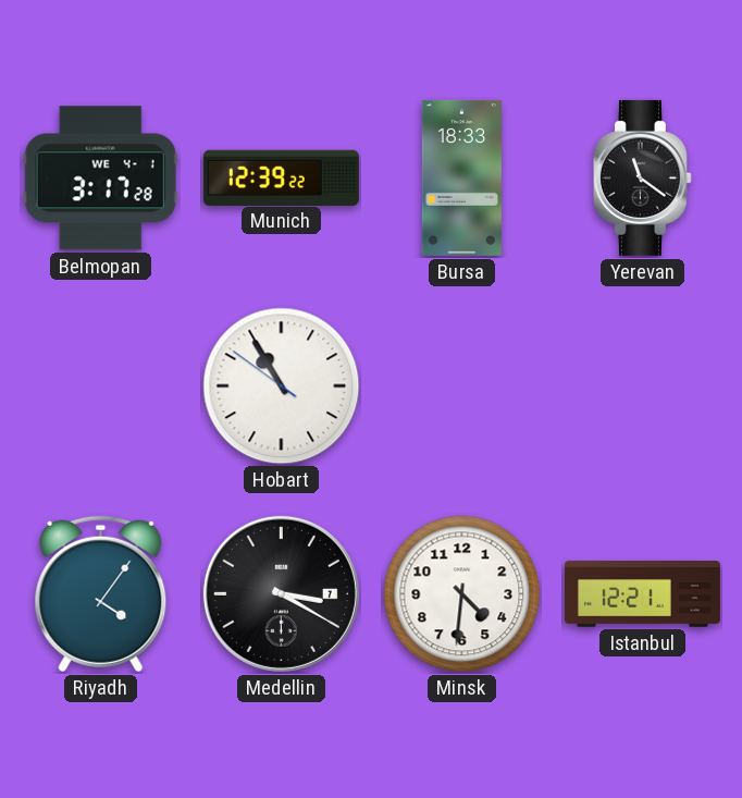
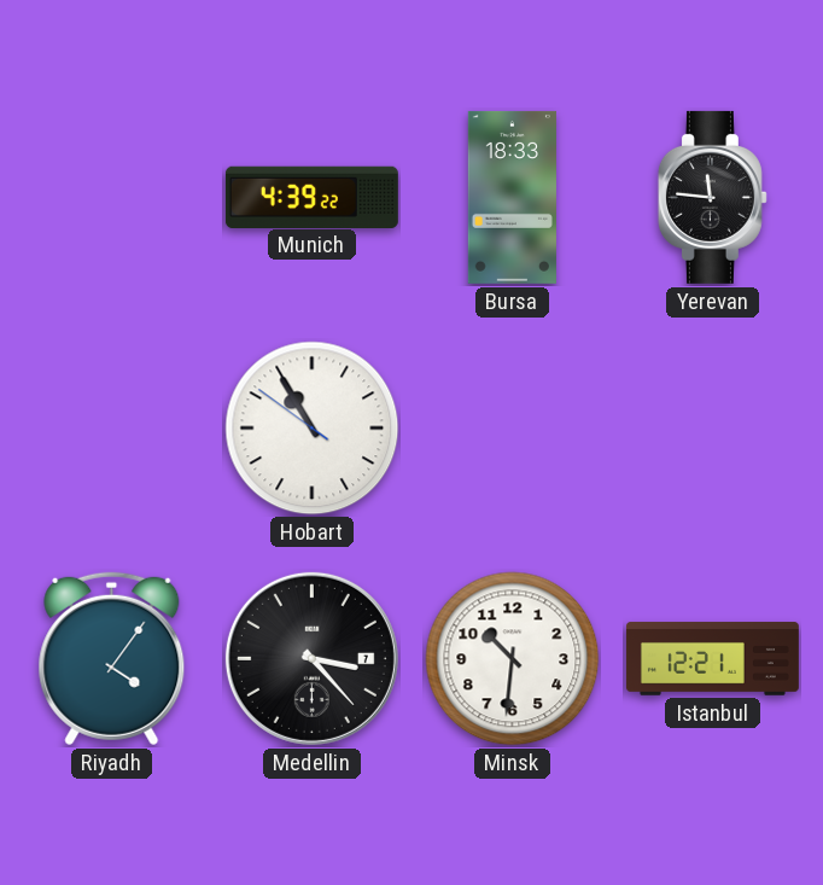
Belmopan: 3:17 -> none (100, 179)
Munich: 12:39 -> 4:39 (311, 197)
Yerevan: 11:21 -> 11:46 (712, 197)
Medellin: 3:20 -> 3:23 (311, 658)
Minsk: 4:31 -> 10:31 (513, 659)
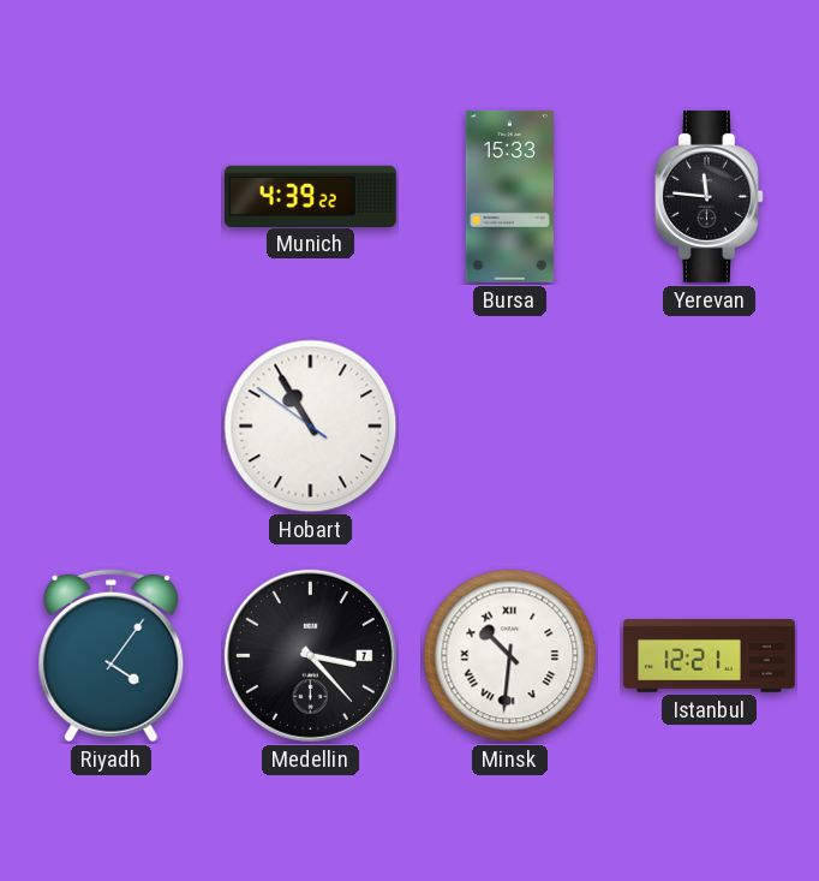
Bursa: 18:33 -> 15:33 (509, 196)
Minsk numerals: Arabic -> Roman (510, 656)
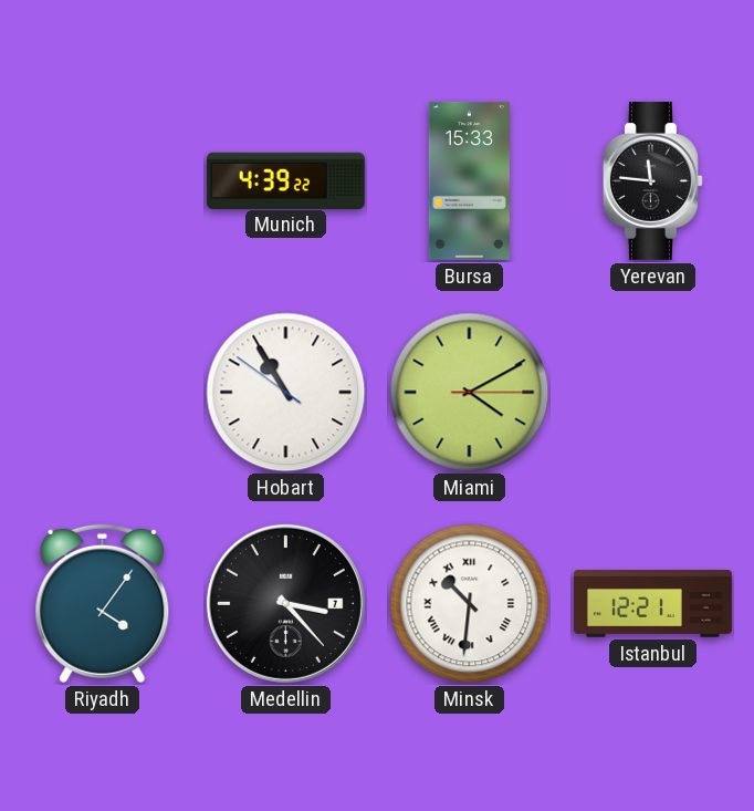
Miami: none -> 4:10 (470, 393)
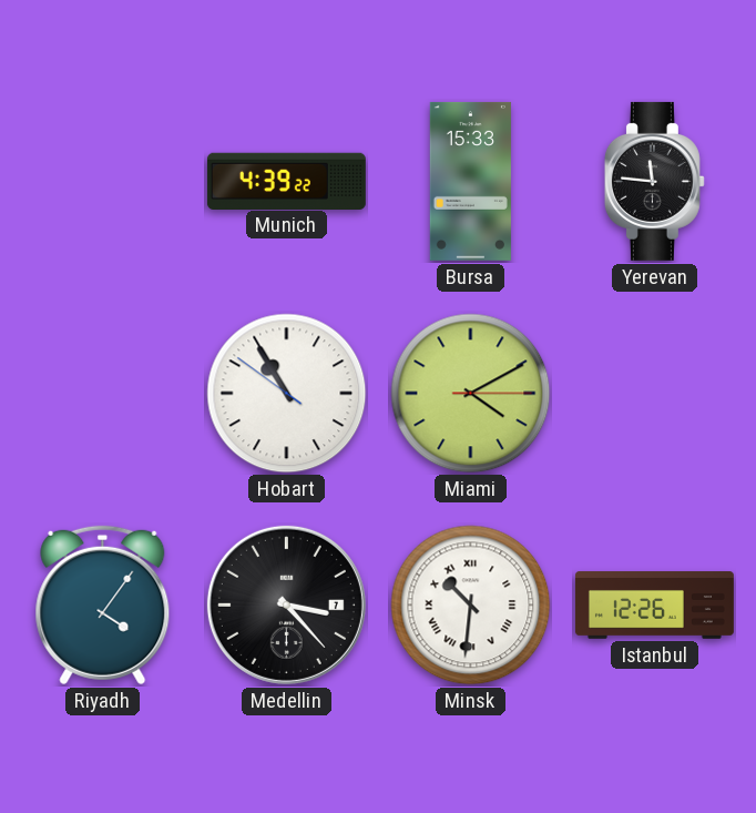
Istanbul: 12:21 -> 12:26 (654, 606)
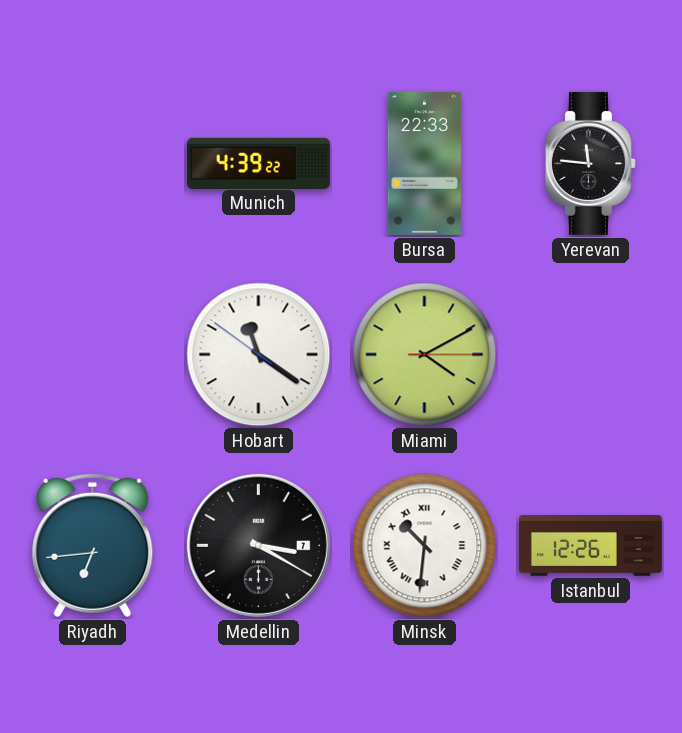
Bursa: 15:33 -> 22:33 (424, 163)
Hobart: 10:54 -> 11:20 (259, 355)
Riyadh: 4:06 -> 6:44 (93, 546)
Medellin: 3:23 -> 3:20 (258, 545)
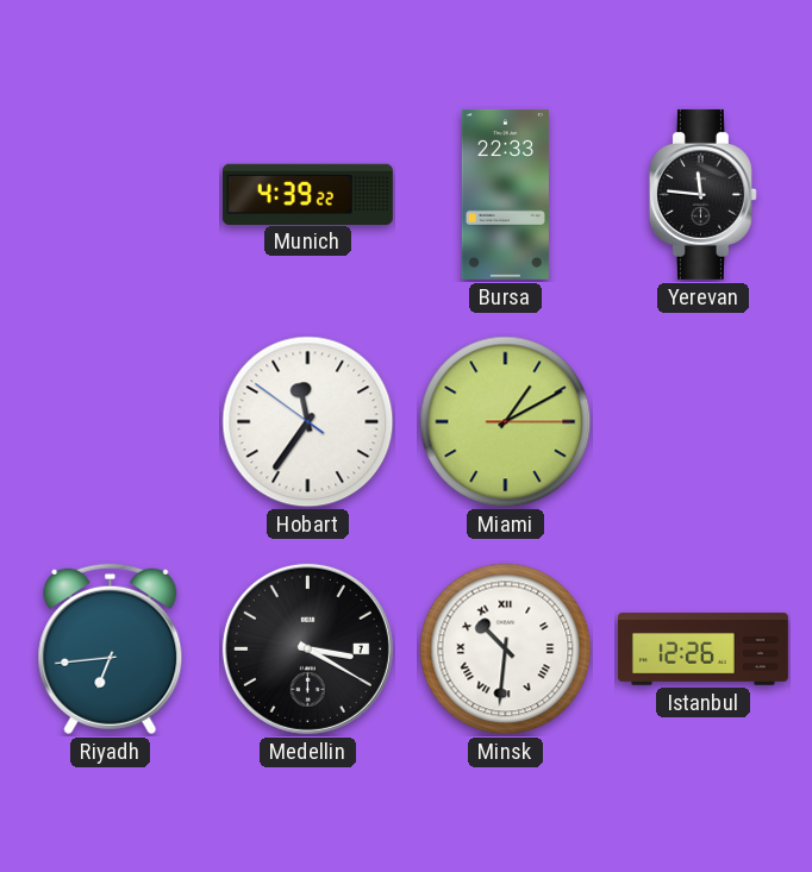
Hobart: 11:20 -> 11:35 (308, 422)
Miami: 4:10 -> 1:10 (506, 422)
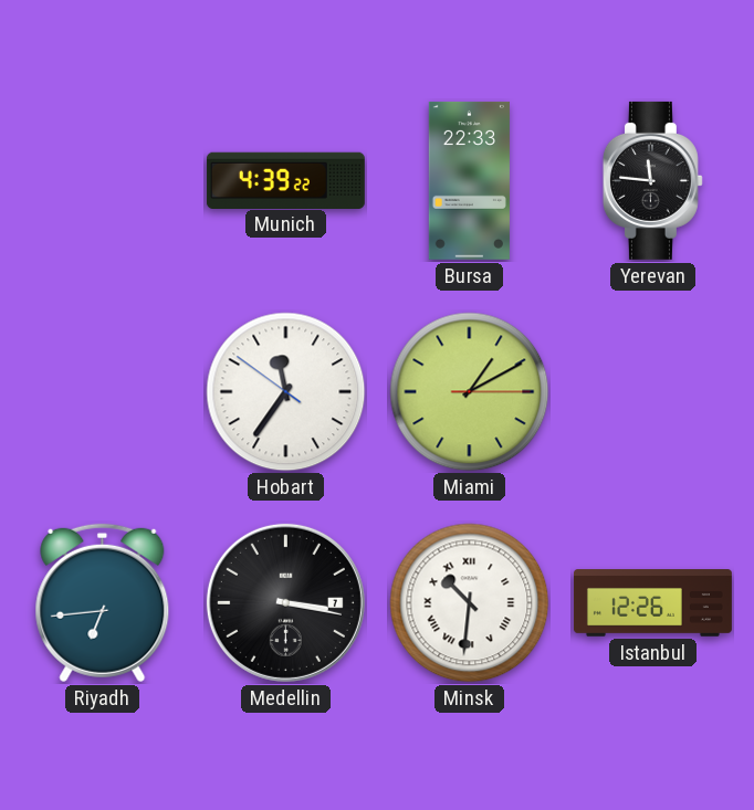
Medellin: 3:20 -> 3:17 (285, 602)
